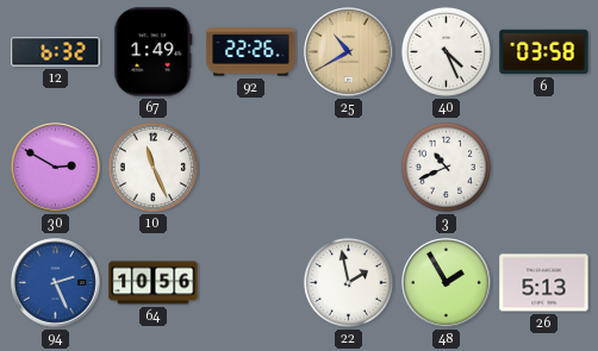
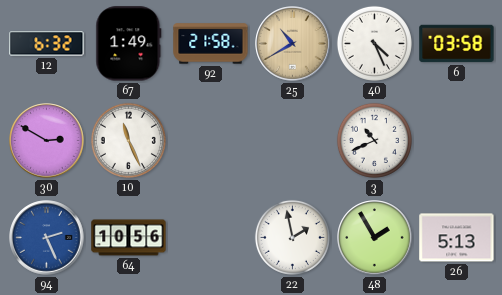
92: 22:26 -> 21:58 (211, 44)
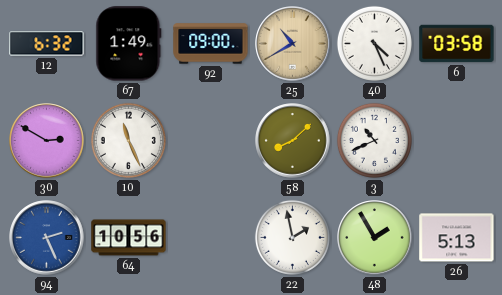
92: 21:58 -> 09:00 (211, 44)
58: none -> 8:08 (293, 141)
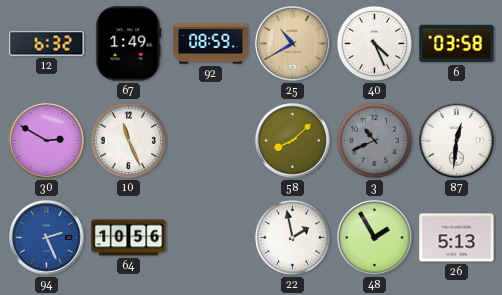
92: 09:00 -> 08:59 (211, 44)
3 dial: white -> grey (374, 140)
87: none -> 12:31 (457, 141)
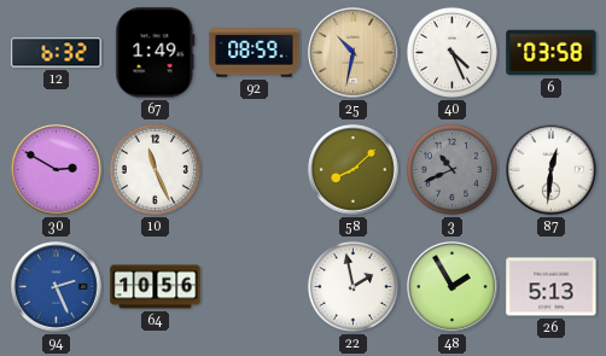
25: 10:40 -> 10:32 (354, 53)
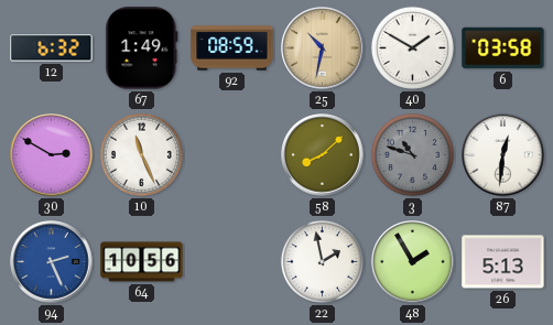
40: 4:26 -> 1:50 (412, 47)
3: 10:41 -> 10:48 (412, 154)
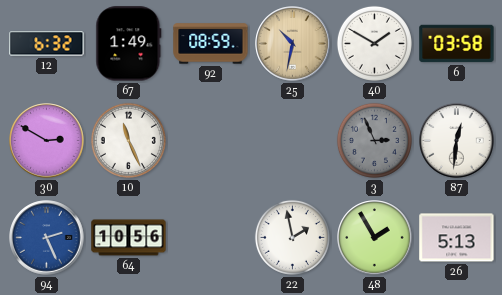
58: 8:08 -> none (323, 155)
3: 10:48 -> 2:56 (374, 140)
